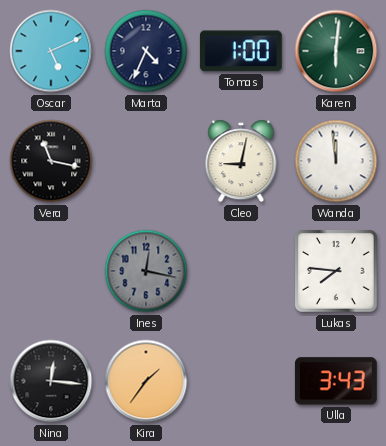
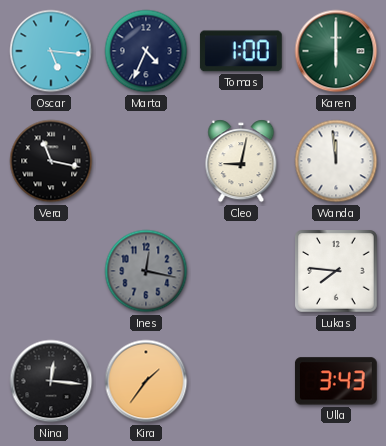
Oscar: 5:11 -> 5:16 (51, 51)
Karen: 6:01 -> 6:00 (336, 51)
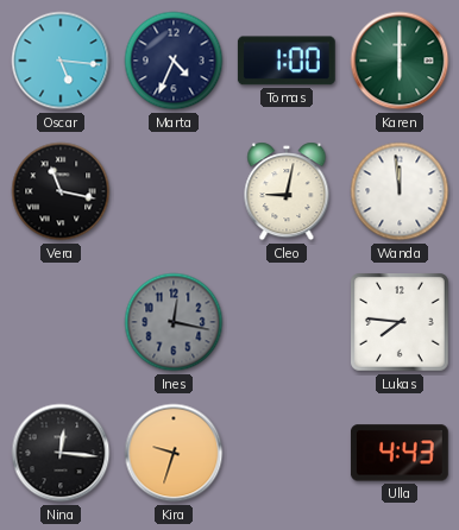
Kira: 1:36 -> 9:33 (174, 453)
Ulla: 3:43 -> 4:43 (400, 453)
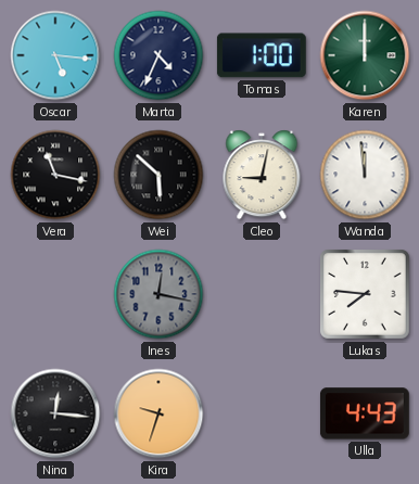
Karen: 6:00 -> 12:00 (365, 55)
Wei: none -> 5:52 (158, 175)
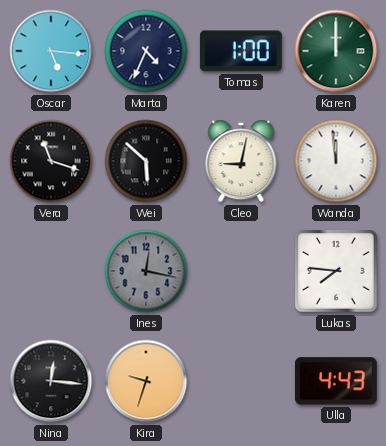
Vera: 11:17 -> 11:18 (51, 161)
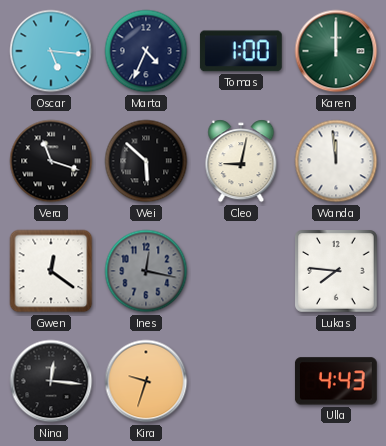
Gwen: none -> 12:21 (51, 271)
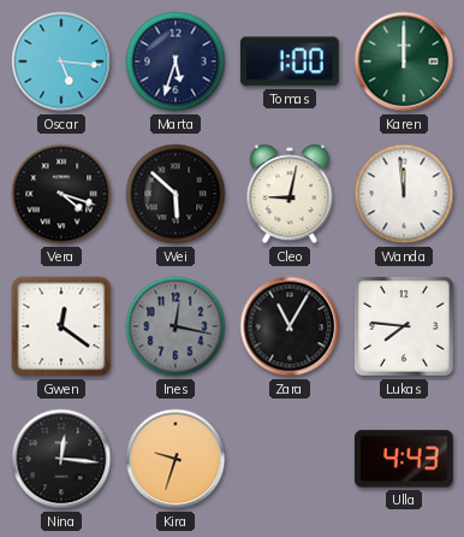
Marta: 4:34 -> 5:33 (176, 61)
Vera: 11:18 -> 4:18 (61, 194)
Zara: none -> 11:05 (290, 326)
